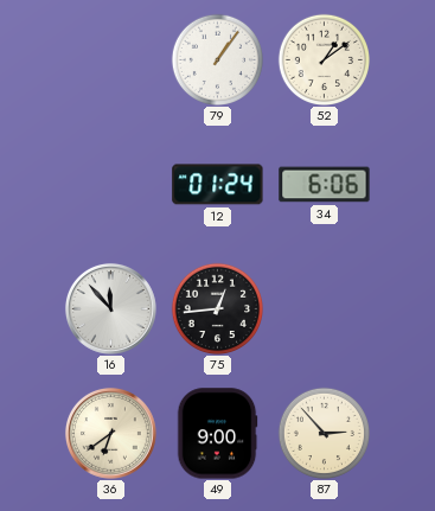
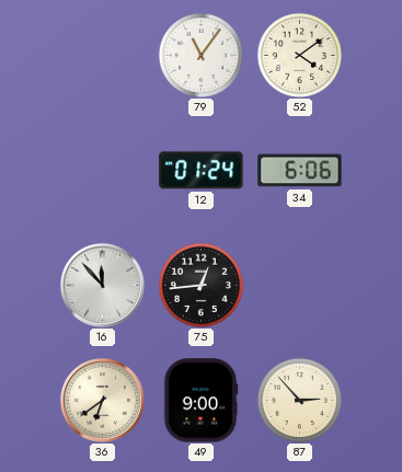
79: 1:06 -> 11:06 (200, 55)
52: 1:09 -> 4:09 (299, 55)
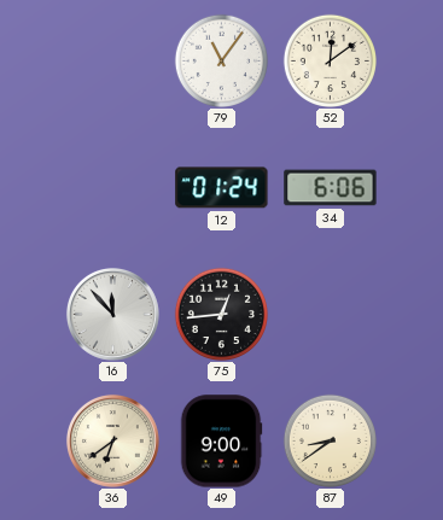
52: 4:09 -> 12:09 (330, 60)
87: 2:53 -> 8:39 (330, 440)
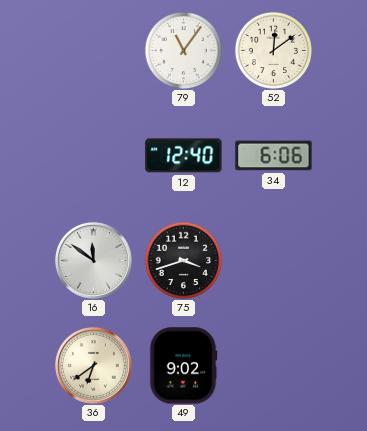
12: 01:24 -> 12:40 (184, 156)
16: 11:53 -> 11:51 (93, 260)
75: 12:44 -> 3:42 (183, 260)
49: 9:00 -> 9:02 (183, 366)
87: 8:39 -> none (330, 440)
